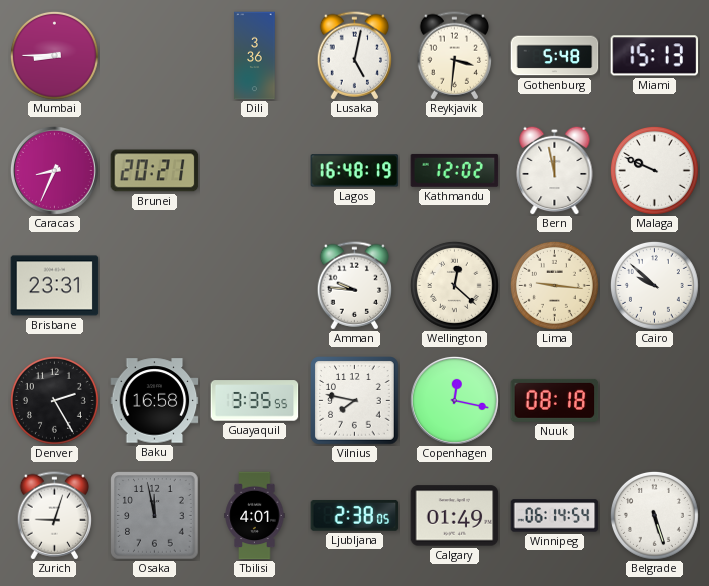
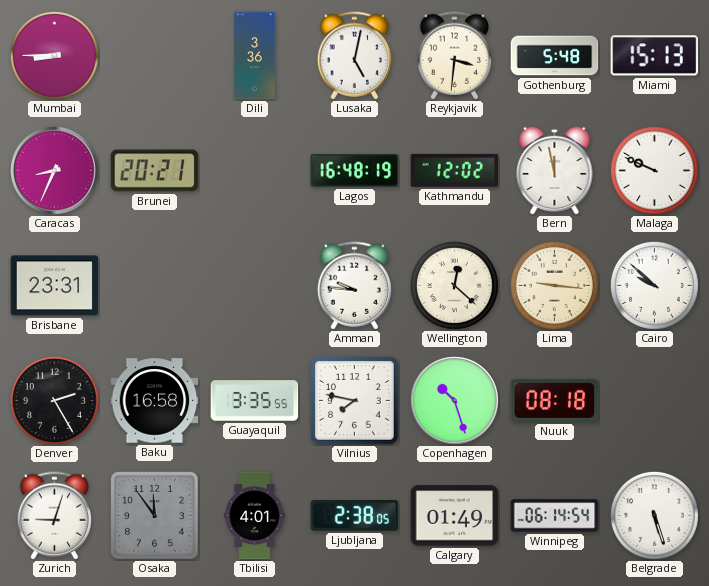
Copenhagen: 12:17 -> 10:27 (455, 401)
Osaka: 11:58 -> 11:54 (155, 516)
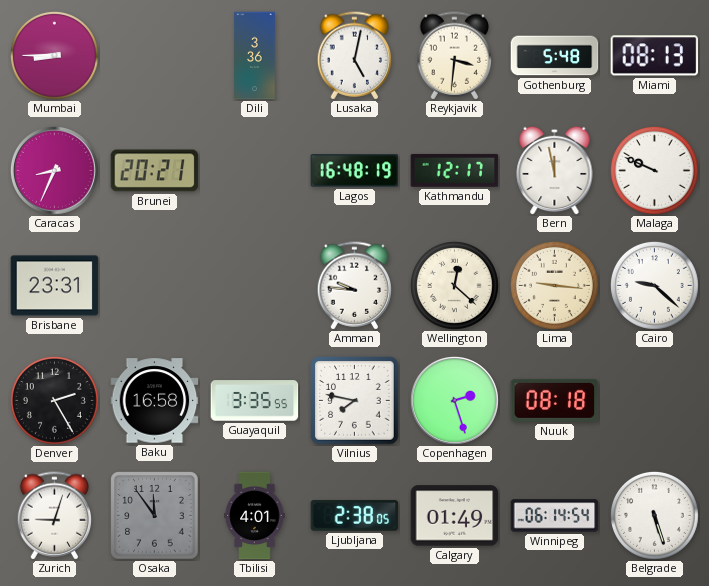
Miami: 15:13 -> 08:13 (655, 56)
Kathmandu: 12:02 -> 12:17 (455, 170)
Cairo: 9:52 -> 9:22 (654, 285)
Copenhagen: 10:27 -> 2:27 (455, 401)
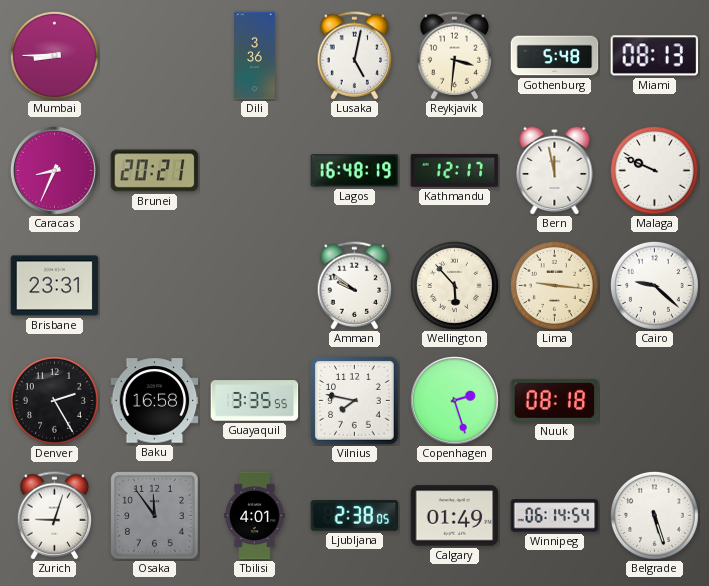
Amman: 9:46 -> 9:51 (354, 286)
Wellington: 12:22 -> 5:53 (454, 285)
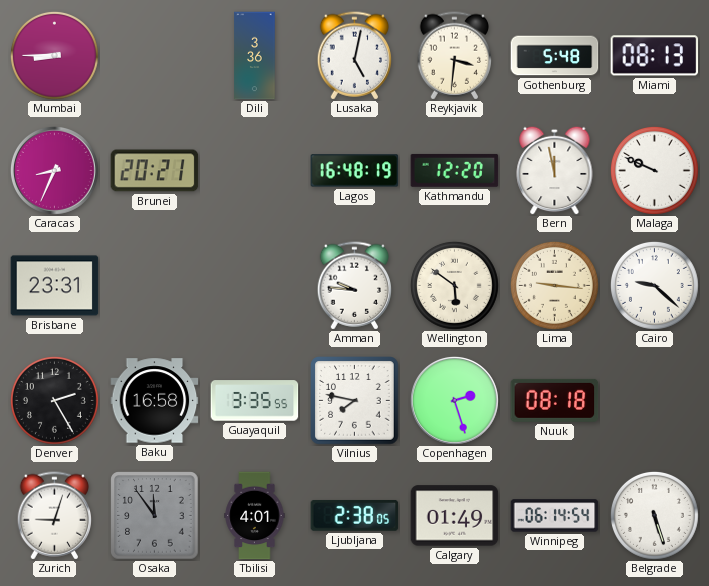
Kathmandu: 12:17 -> 12:20 (455, 170)
Amman: 9:51 -> 9:46 (354, 286)
Wellington: 5:53 -> 5:51 (454, 285)
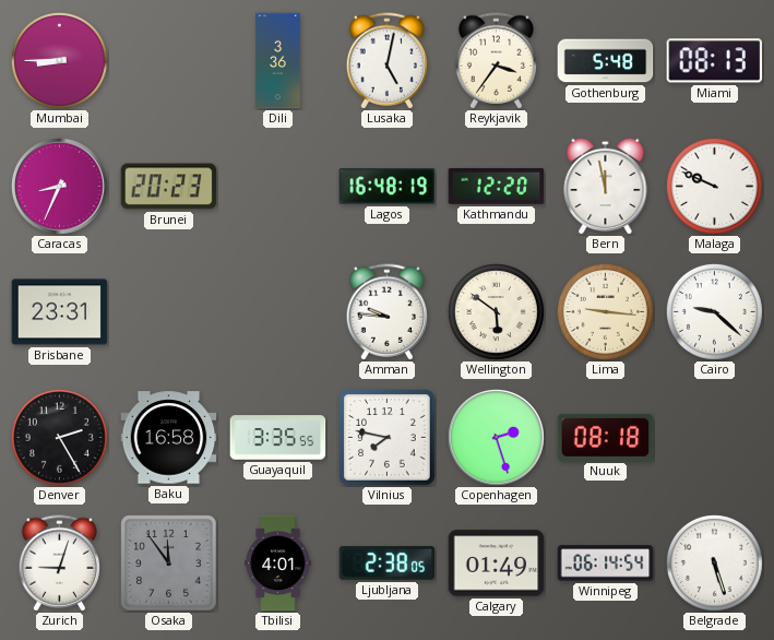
Reykjavik: 3:31 -> 3:36 (496, 61)
Brunei: 20:21 -> 20:23 (169, 187)
